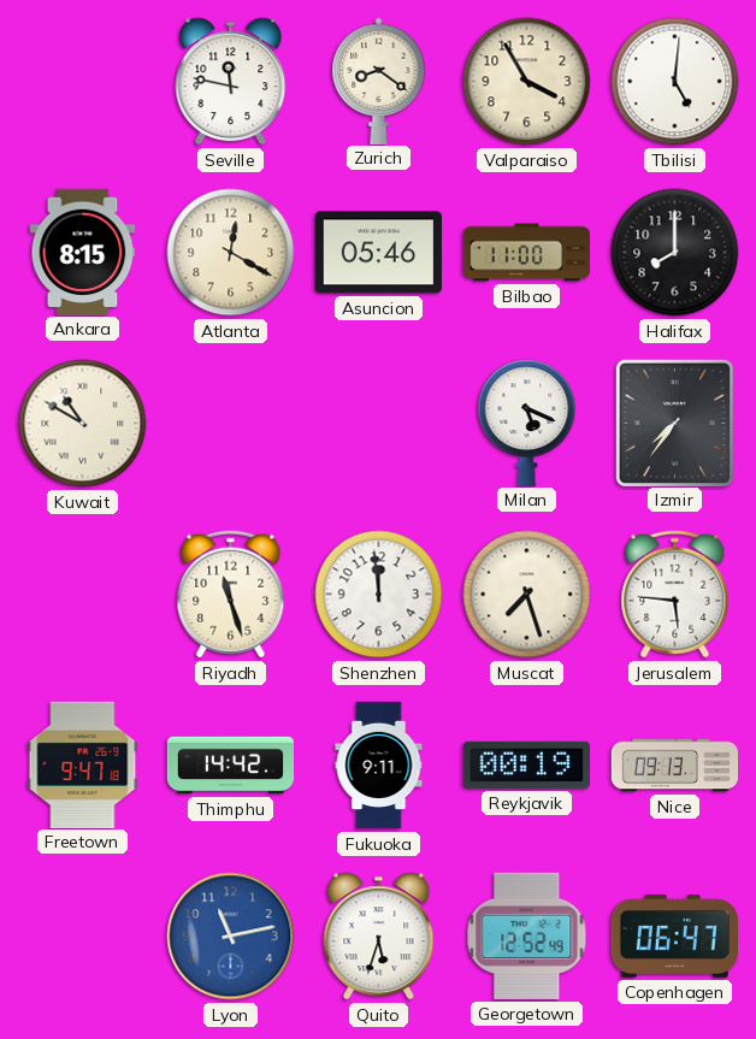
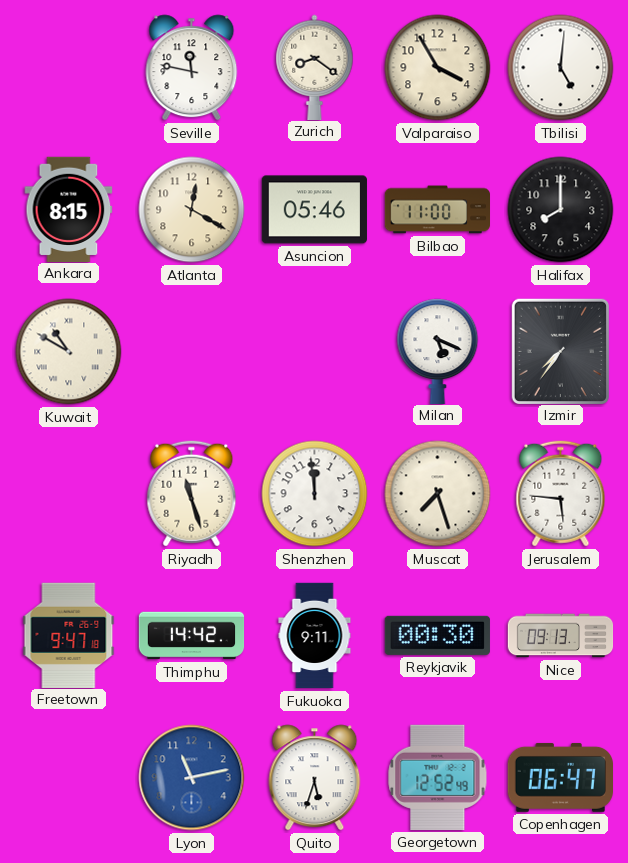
Reykjavik: 00:19 -> 00:30 (437, 635)
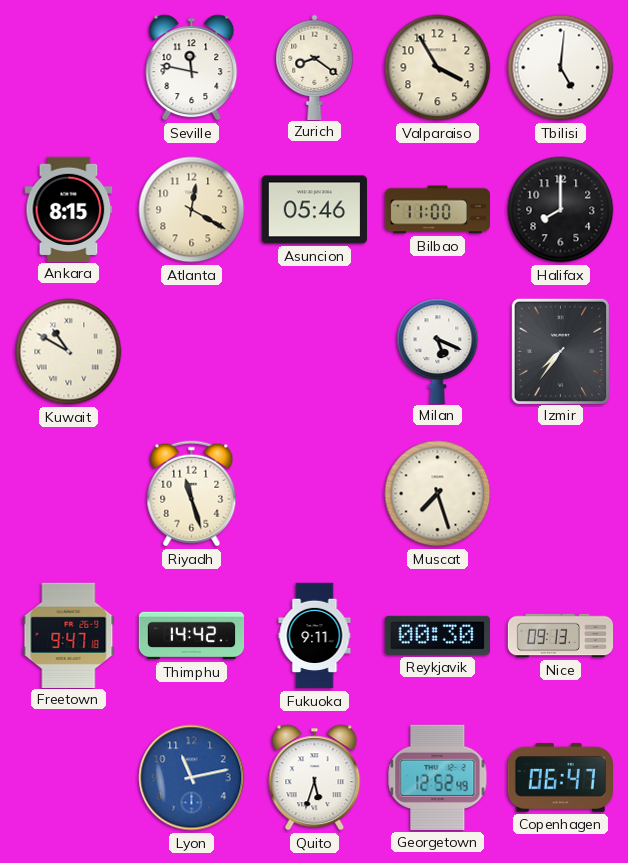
Shenzhen: 11:59 -> none (315, 494)
Jerusalem: 5:46 -> none (561, 494)
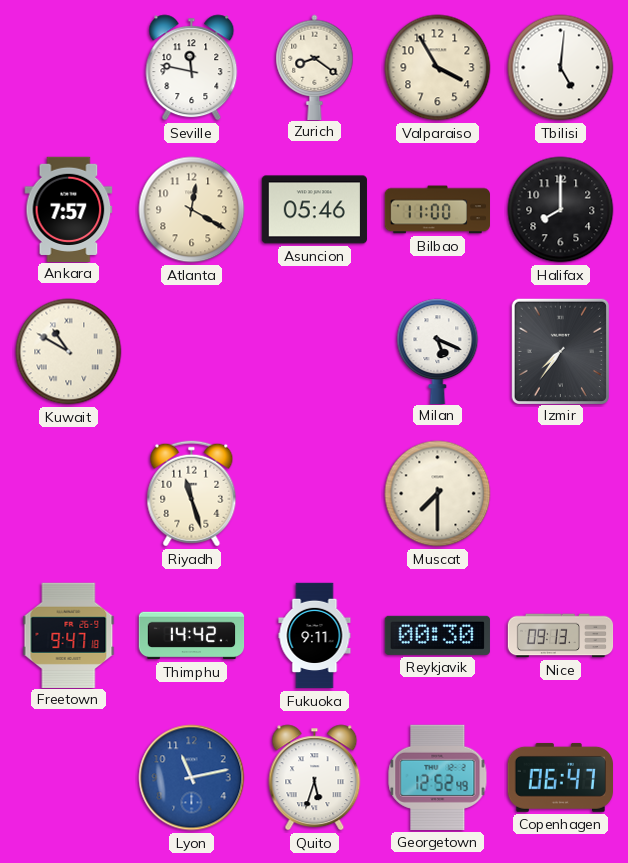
Ankara: 8:15 -> 7:57 (69, 209)
Muscat: 7:27 -> 7:30 (438, 494)
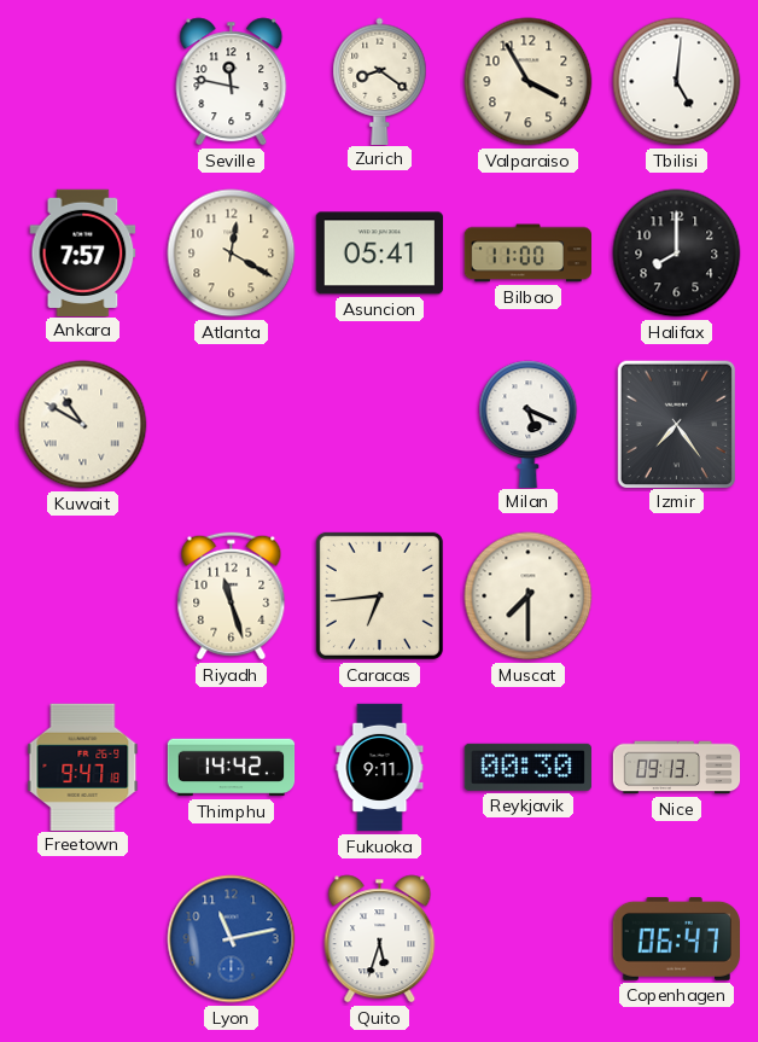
Asuncion: 05:46 -> 05:41 (379, 254)
Izmir: 7:36 -> 7:24 (676, 424)
Caracas: none -> 6:44 (379, 595)
Georgetown: 12:52 -> none (438, 777)
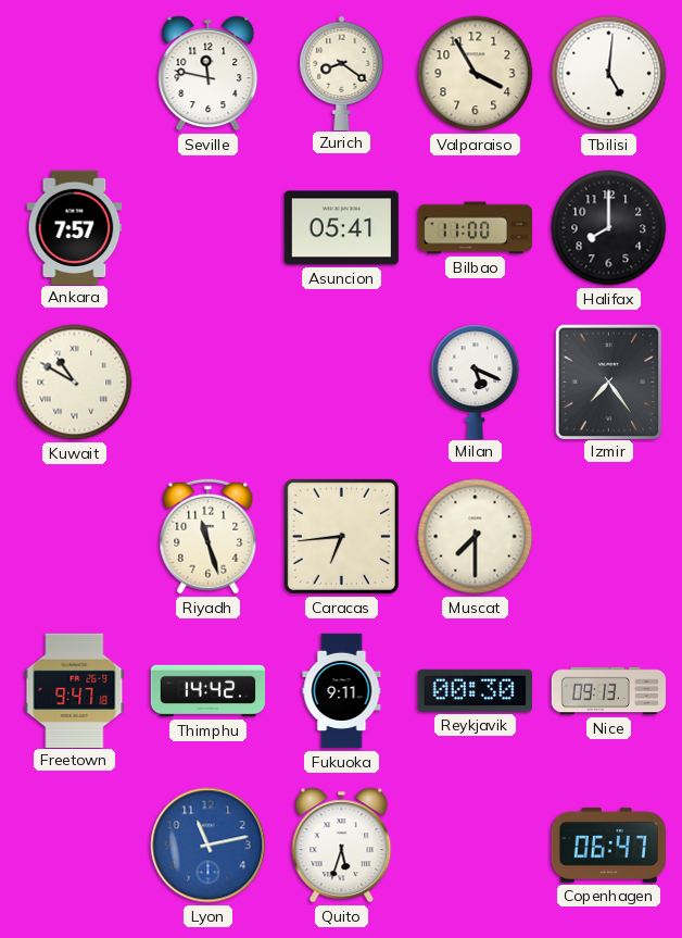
Atlanta: 12:20 -> none (232, 254)
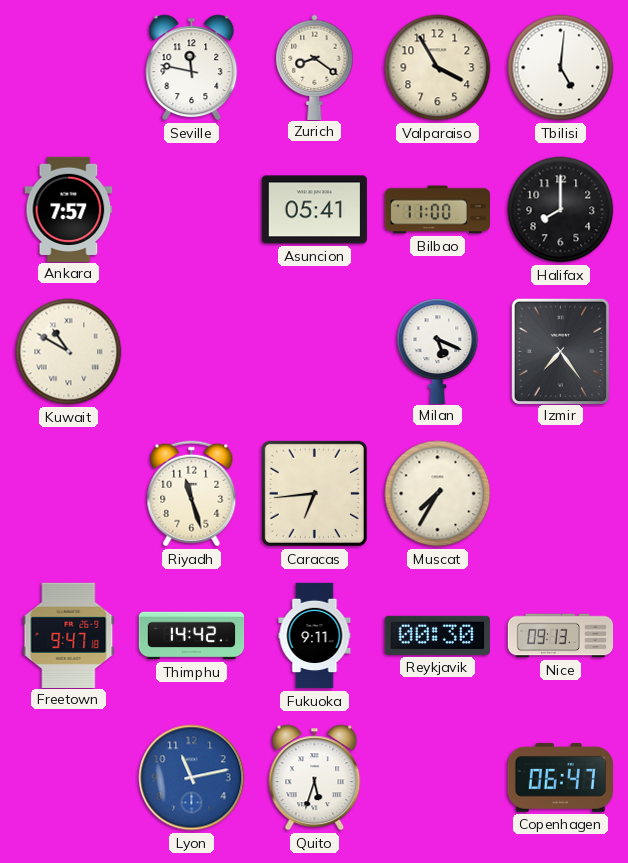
Muscat: 7:30 -> 7:35 (438, 494)
